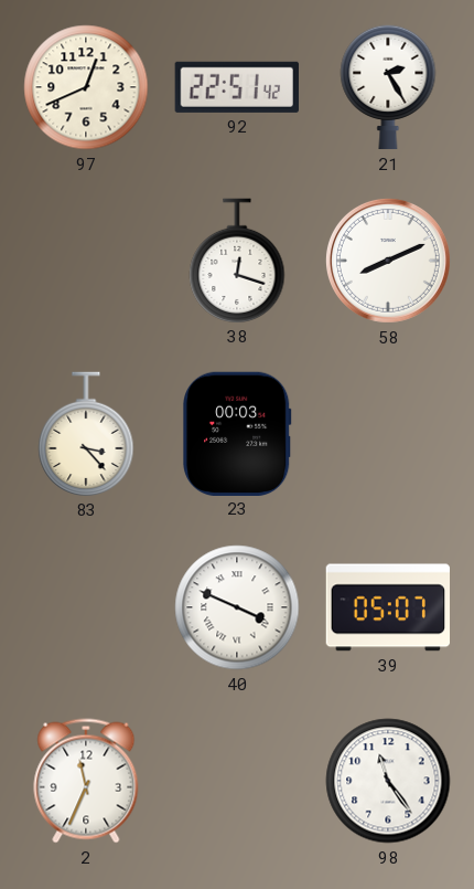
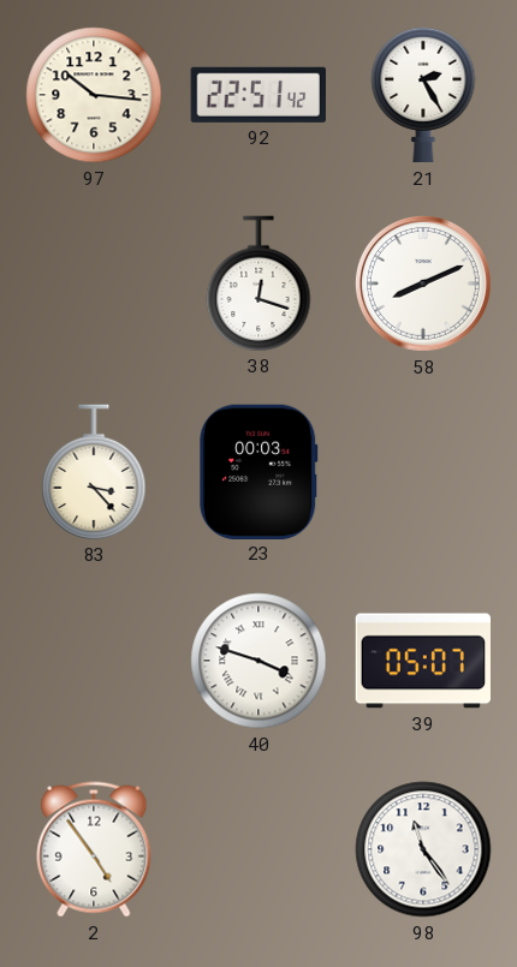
97: 12:41 -> 10:16 (94, 95)
40: 3:49 -> 3:48 (258, 661)
2: 11:34 -> 4:54 (94, 849)
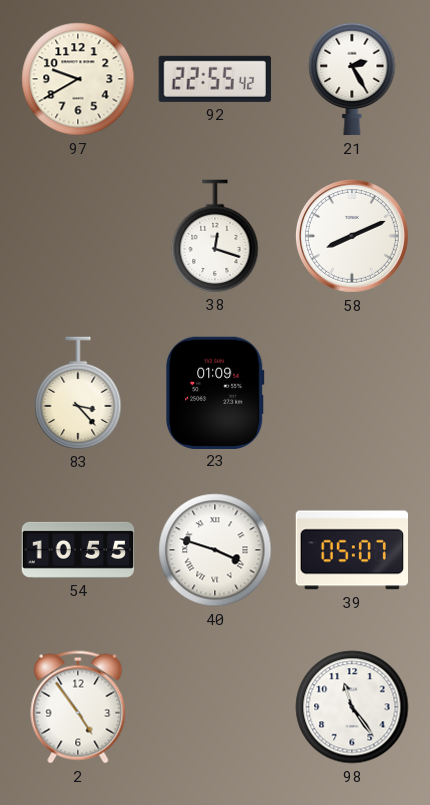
97: 10:16 -> 9:40 (78, 79)
92: 22:51 -> 22:55 (215, 79)
23: 00:03 -> 01:09 (215, 392)
54: none -> 10:55 (78, 550)
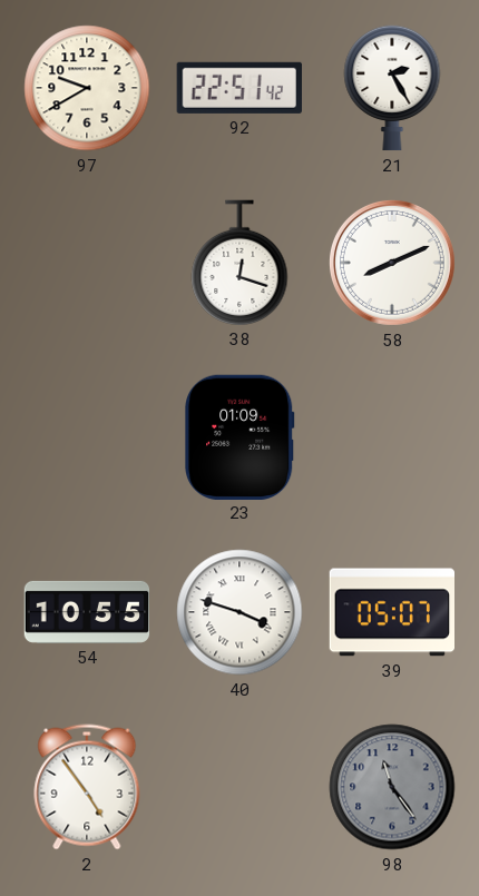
92: 22:55 -> 22:51 (239, 88)
83: 3:23 -> none (78, 393)
98 dial: white -> grey (392, 787)
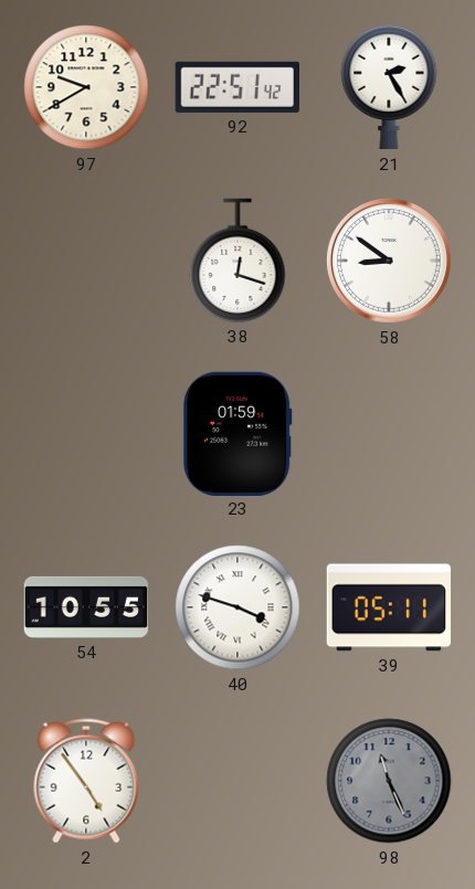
58: 8:11 -> 8:51 (389, 261)
23: 01:09 -> 01:59 (237, 433)
39: 05:07 -> 05:11 (388, 607)
98: 11:24 -> 11:26 (389, 781)
